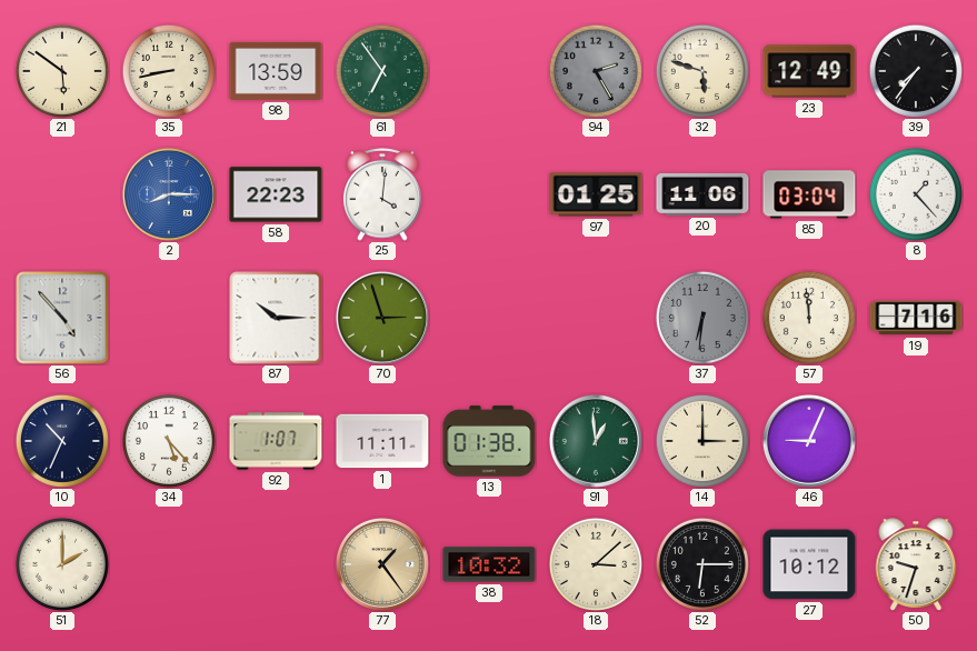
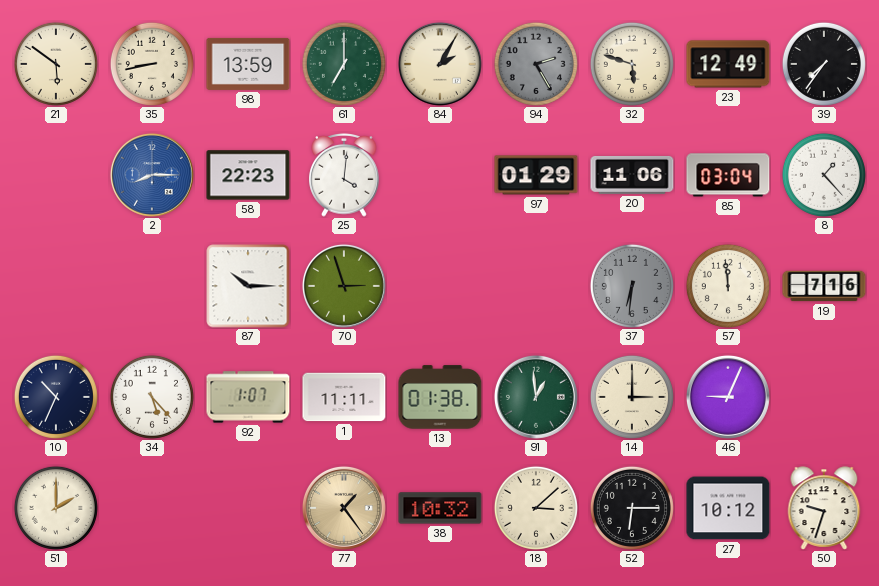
61: 6:54 -> 7:00 (344, 64)
84: none -> 2:05 (440, 64)
97: 01:25 -> 01:29 (536, 175)
56: 4:53 -> none (62, 318)
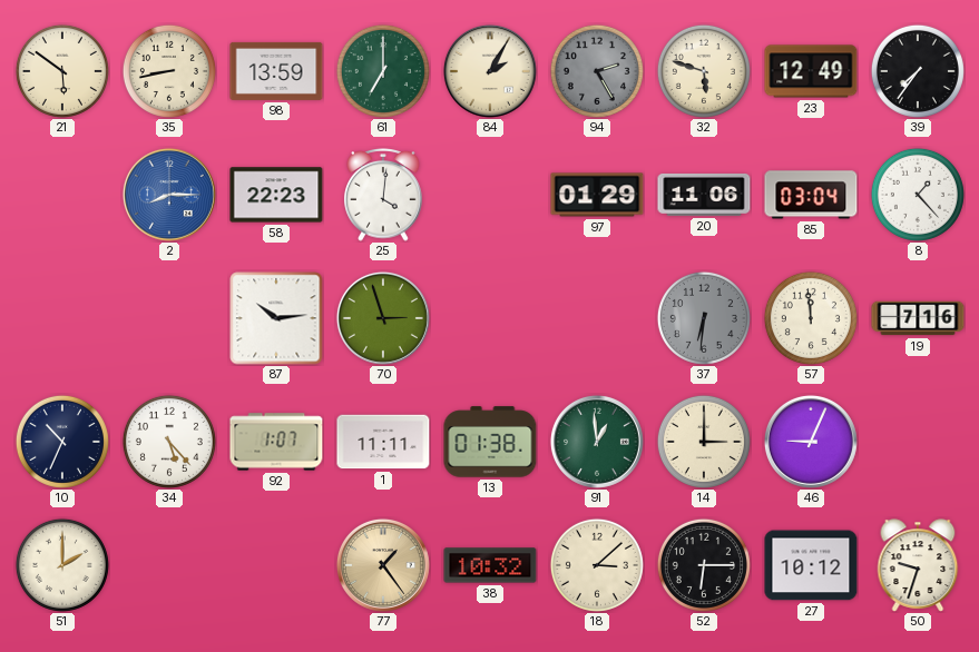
87: 10:15 -> 10:14 (276, 318)
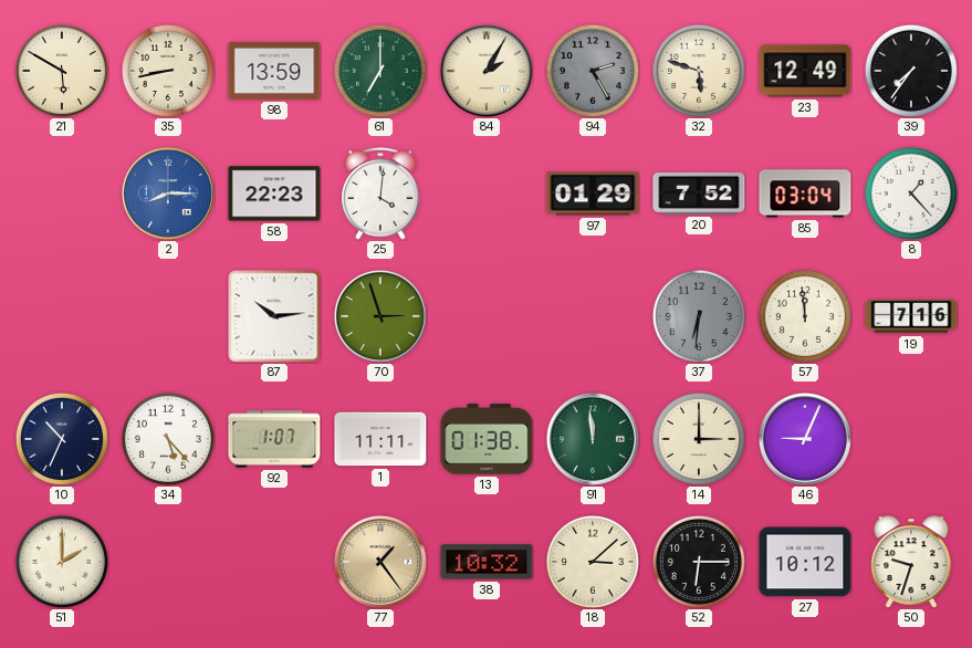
21: 5:51 -> 5:50 (62, 71)
20: 11:06 -> 7:52 (699, 194)
91: 12:59 -> 11:59 (593, 439)
